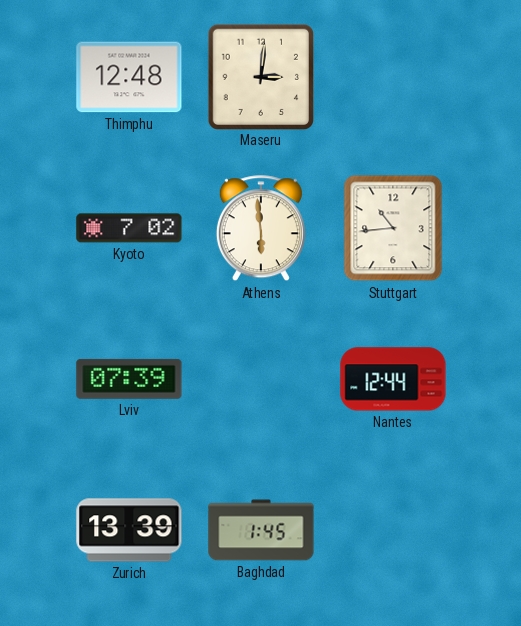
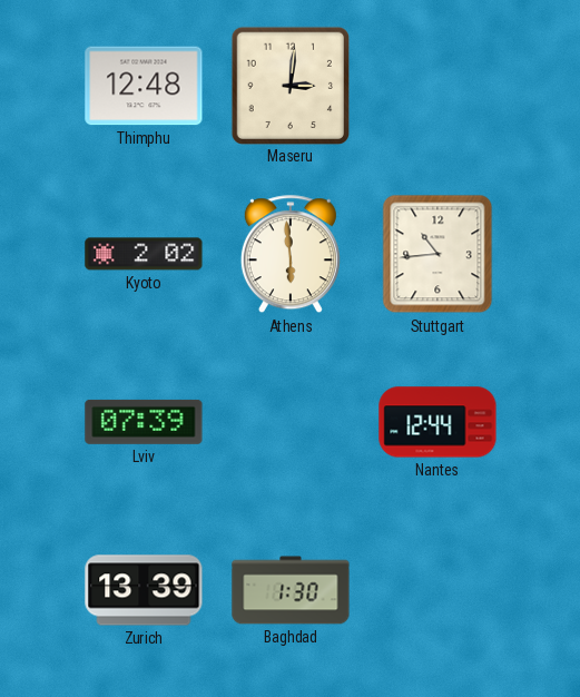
Kyoto: 7:02 -> 2:02 (144, 254)
Baghdad: 1:45 -> 1:30 (291, 590)
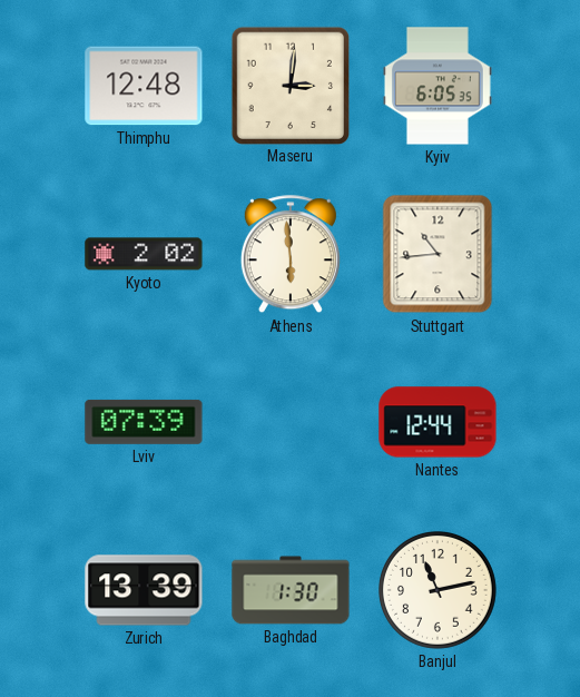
Kyiv: none -> 6:05 (438, 86)
Banjul: none -> 11:13 (439, 591)
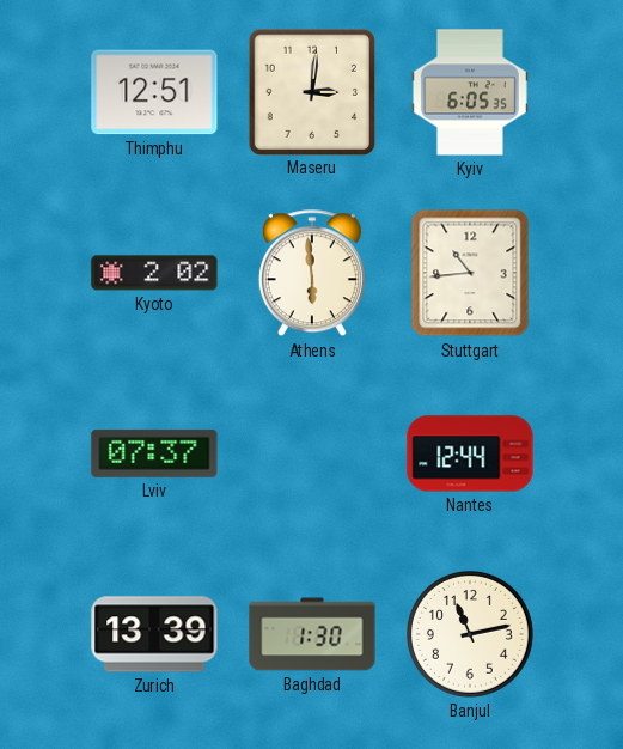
Thimphu: 12:48 -> 12:51 (154, 92)
Lviv: 07:39 -> 07:37 (154, 453)
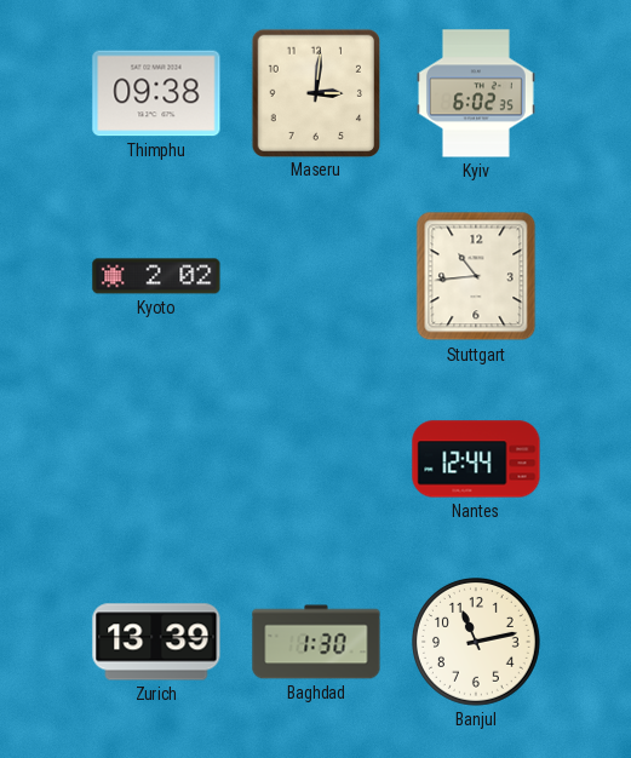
Thimphu: 12:51 -> 09:38 (156, 93)
Kyiv: 6:05 -> 6:02 (476, 93)
Athens: 5:59 -> none (312, 274)
Lviv: 07:37 -> none (154, 453)
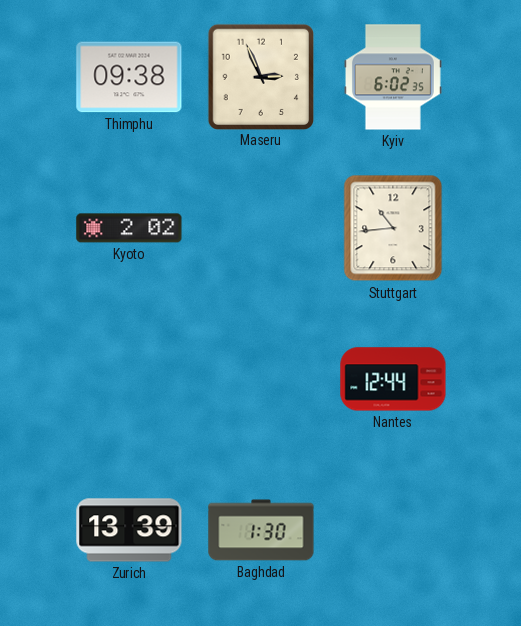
Maseru: 3:01 -> 2:56 (260, 76)
Banjul: 11:13 -> none (477, 643)
